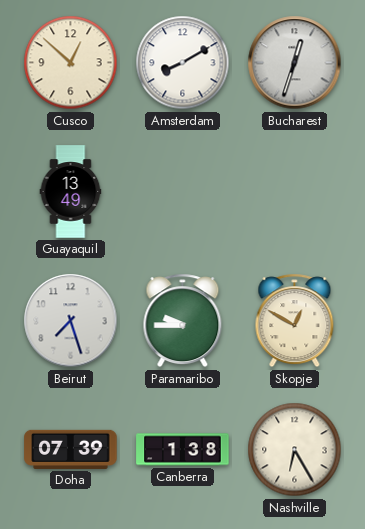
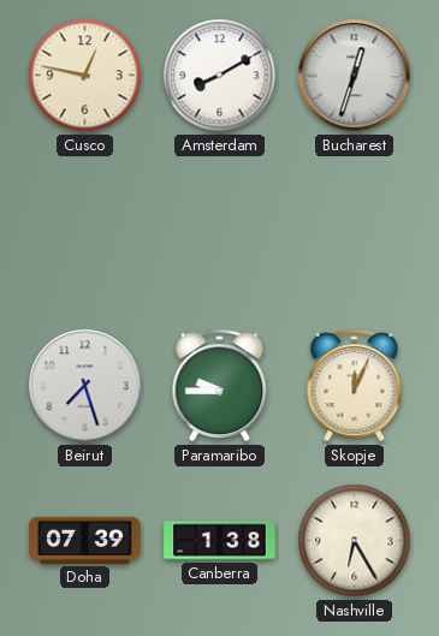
Cusco: 12:52 -> 12:47 (85, 76)
Guayaquil: 13:49 -> none (71, 192)
Skopje: 12:50 -> 12:04 (355, 386)
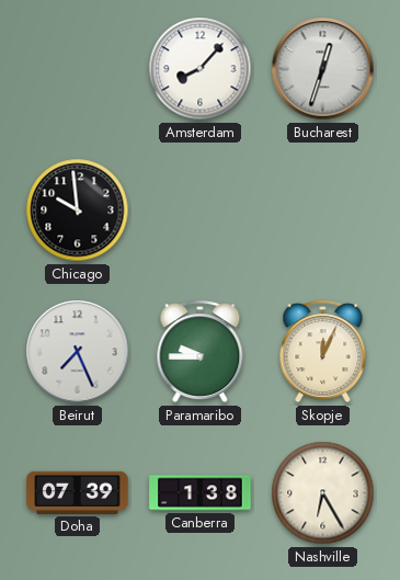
Cusco: 12:47 -> none (85, 76)
Amsterdam: 8:10 -> 8:07 (201, 69)
Chicago: none -> 9:59 (78, 211)
Beirut: 7:27 -> 7:26 (78, 352)
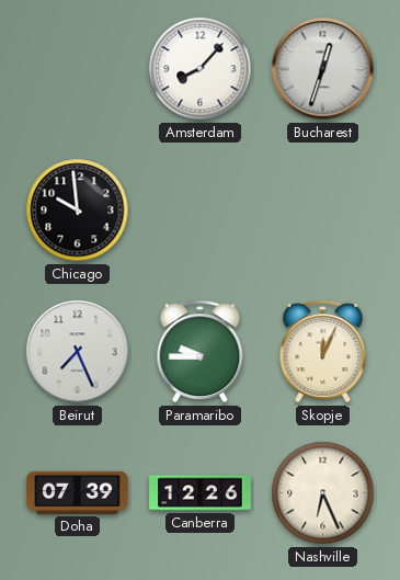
Canberra: 1:38 -> 12:26 (201, 493)
Nashville: 6:25 -> 6:26 (323, 493)
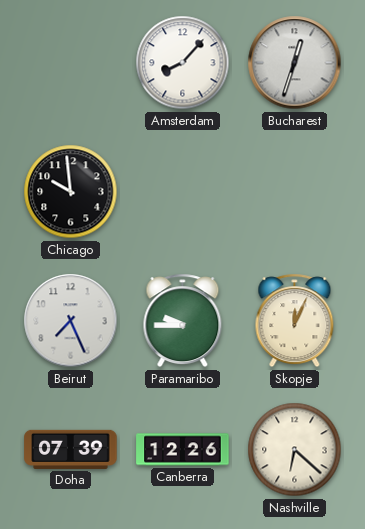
Nashville: 6:26 -> 6:22 (295, 450)
